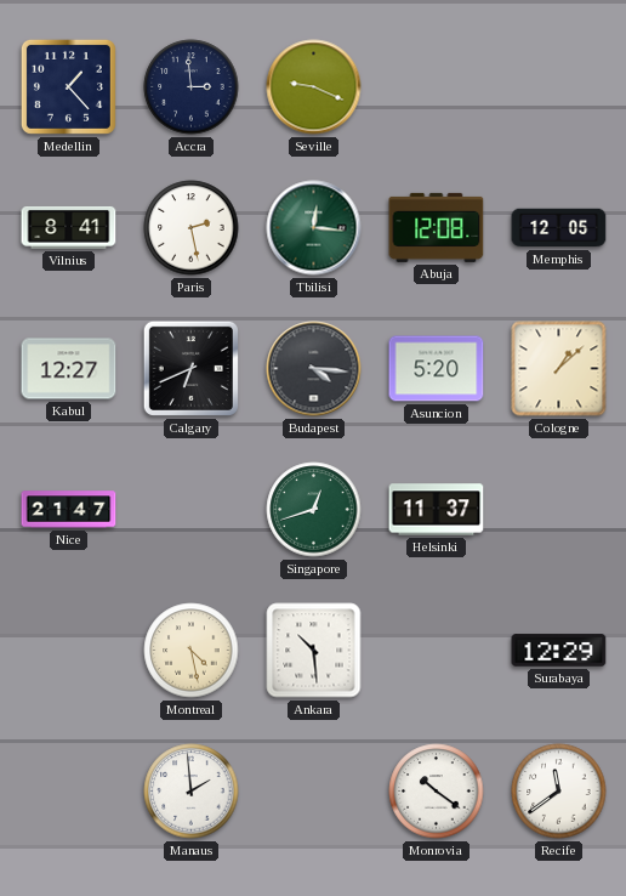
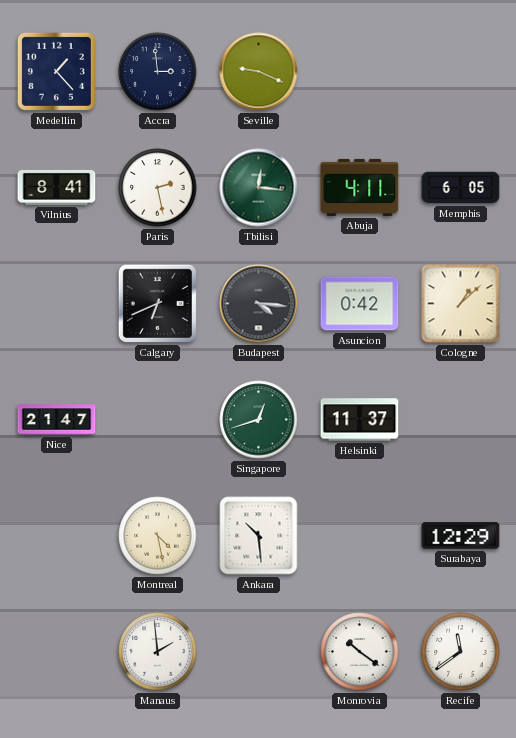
Abuja: 12:08 -> 4:11 (360, 187)
Memphis: 12:05 -> 6:05 (461, 188)
Kabul: 12:27 -> none (69, 369)
Asuncion: 5:20 -> 0:42 (360, 304)
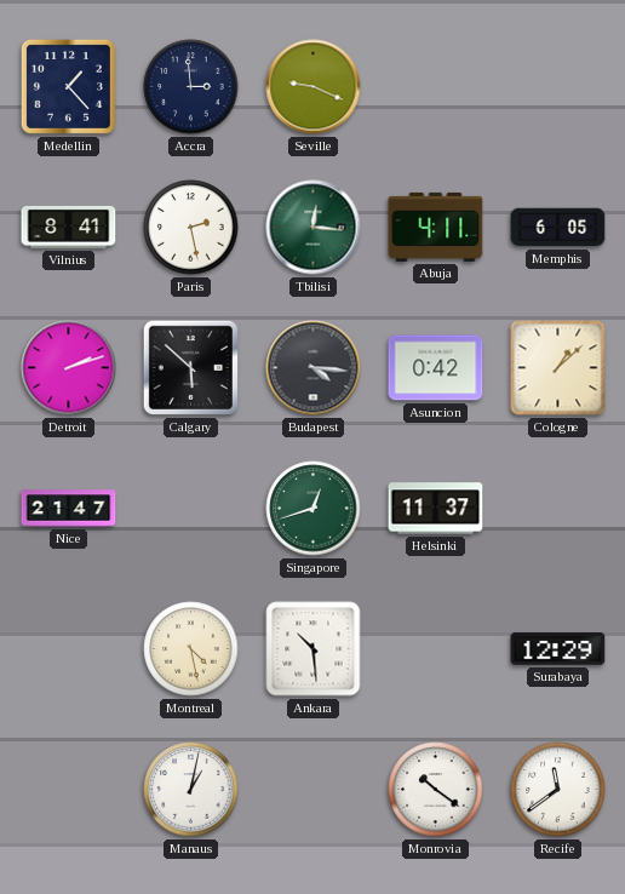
Detroit: none -> 2:12 (69, 368)
Calgary: 6:41 -> 5:52 (190, 367)
Manaus: 1:59 -> 1:02 (191, 790)
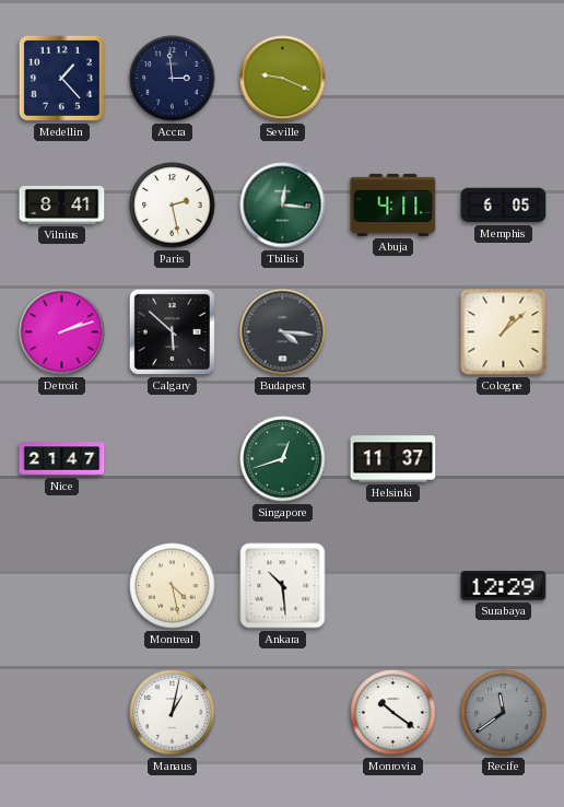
Asuncion: 0:42 -> none (436, 368)
Recife dial: white -> grey (504, 713)
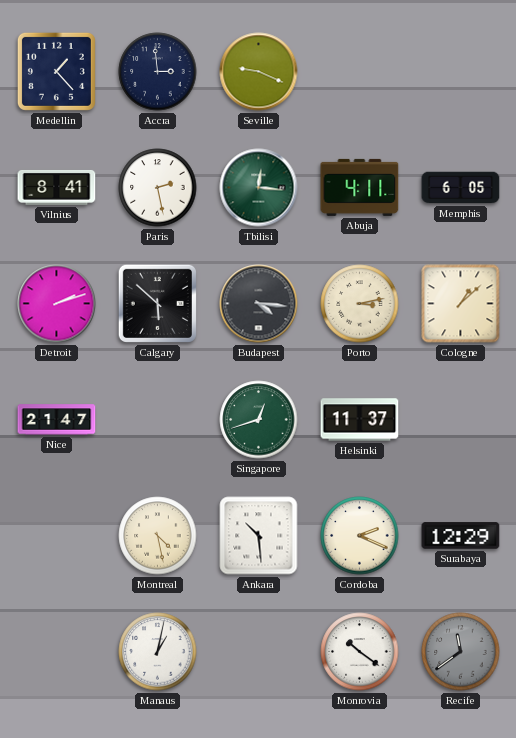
Porto: none -> 3:13 (360, 304)
Cordoba: none -> 2:19 (360, 536)
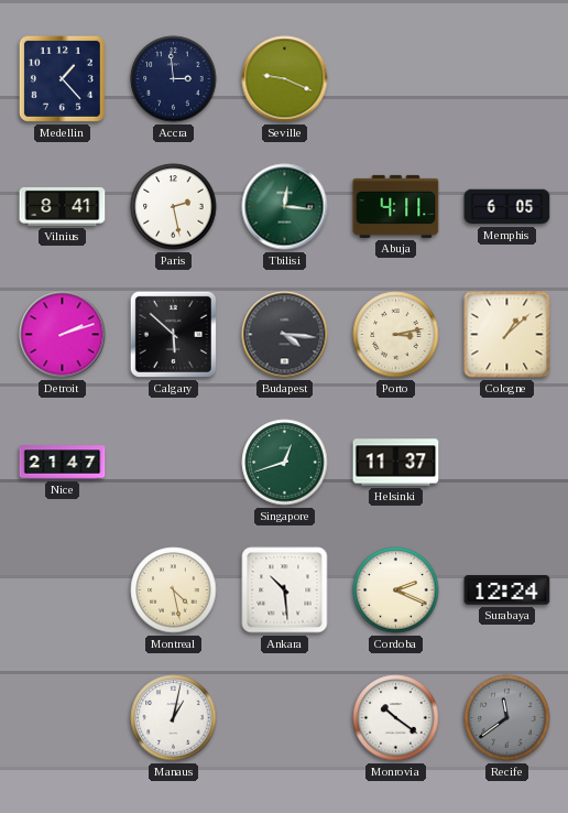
Surabaya: 12:29 -> 12:24 (507, 590)
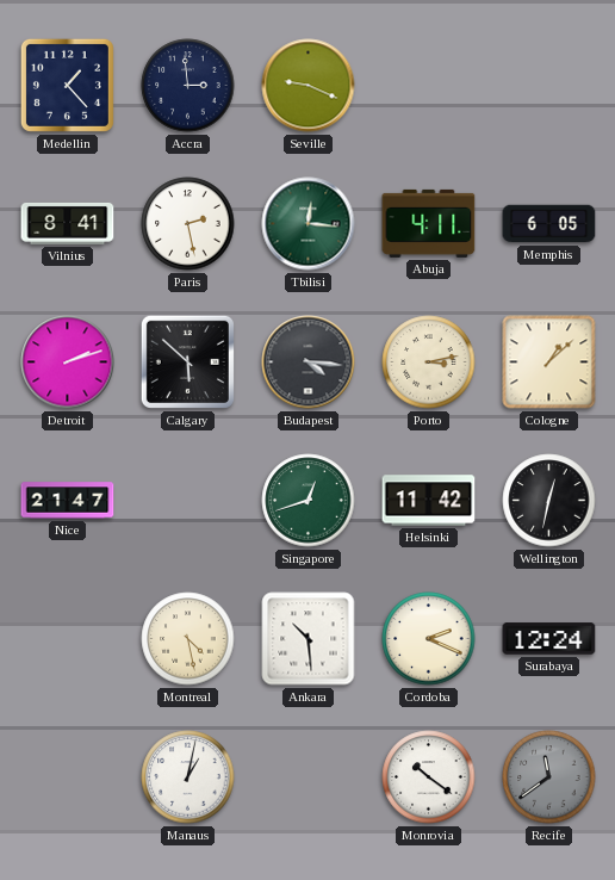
Helsinki: 11:37 -> 11:42 (429, 501)
Wellington: none -> 12:32 (549, 501)
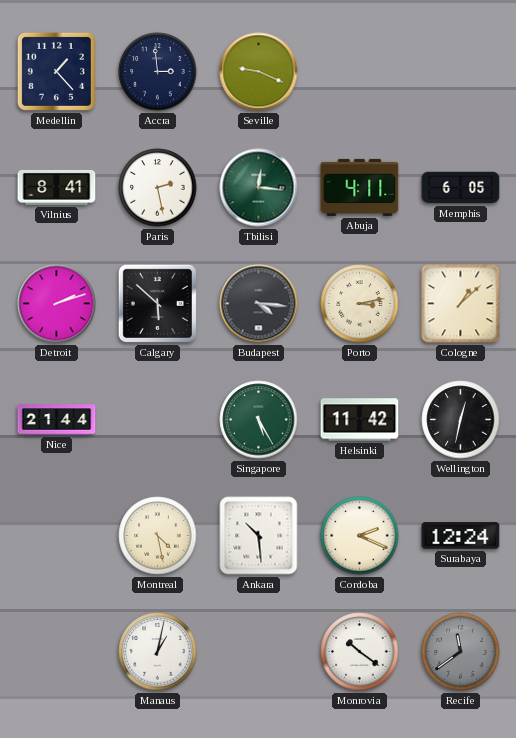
Nice: 21:47 -> 21:44 (57, 420)
Singapore: 12:42 -> 5:25 (259, 420)
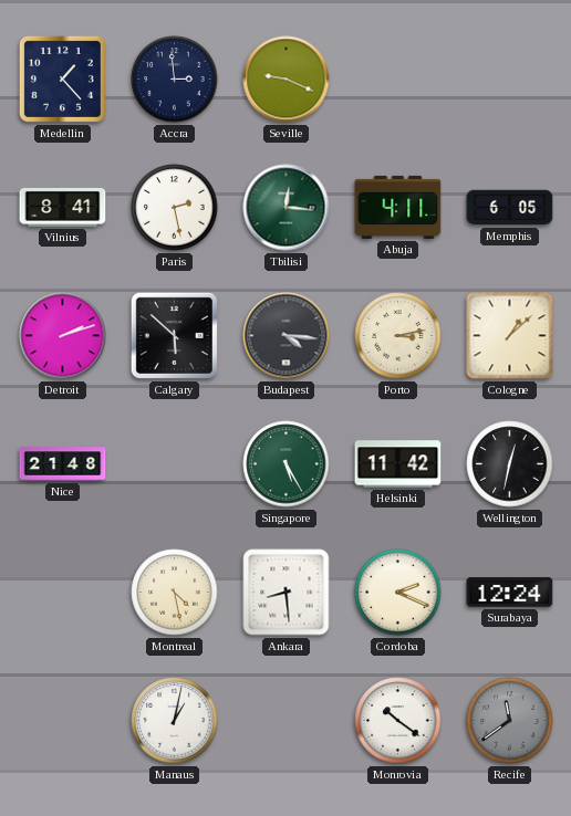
Nice: 21:44 -> 21:48 (63, 464)
Ankara: 10:29 -> 8:29 (287, 593)
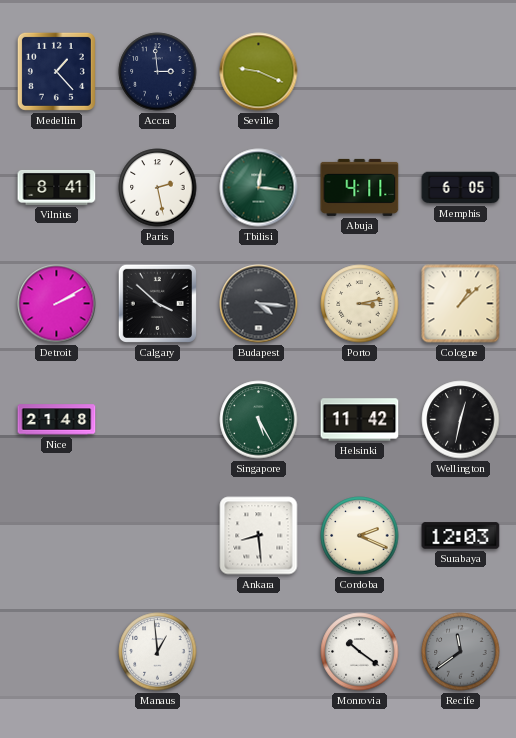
Detroit: 2:12 -> 2:10 (57, 304)
Calgary: 5:52 -> 3:52 (157, 303)
Montreal: 4:28 -> none (175, 593)
Surabaya: 12:24 -> 12:03 (461, 536)
Manaus: 1:02 -> 12:59 (158, 652)
